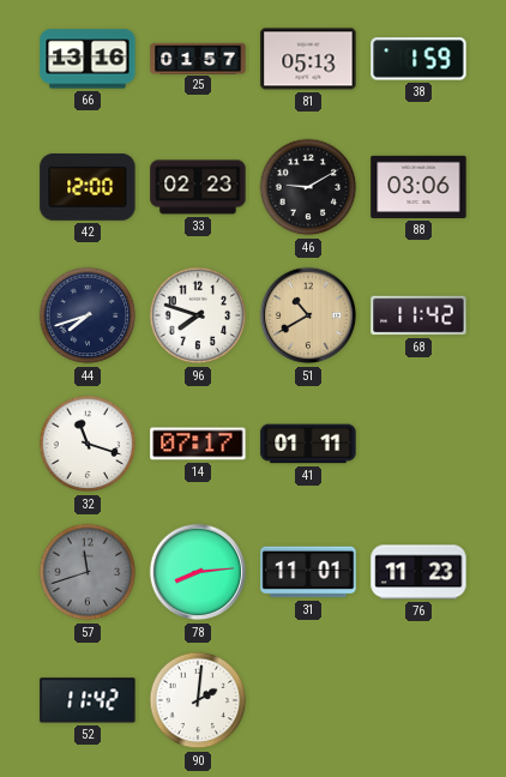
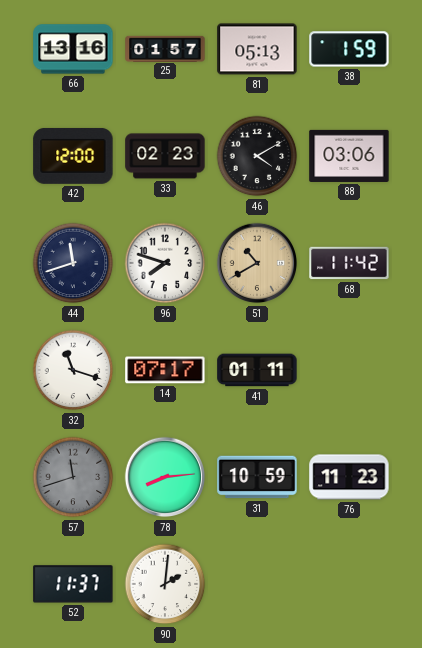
46: 9:10 -> 4:10 (257, 156)
44: 7:42 -> 11:42 (73, 263)
31: 11:01 -> 10:59 (257, 477)
52: 11:42 -> 11:37 (73, 584)
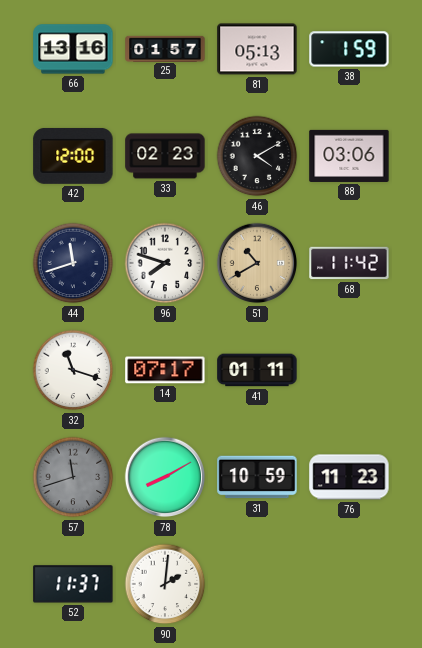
78: 8:14 -> 8:10 (165, 477)
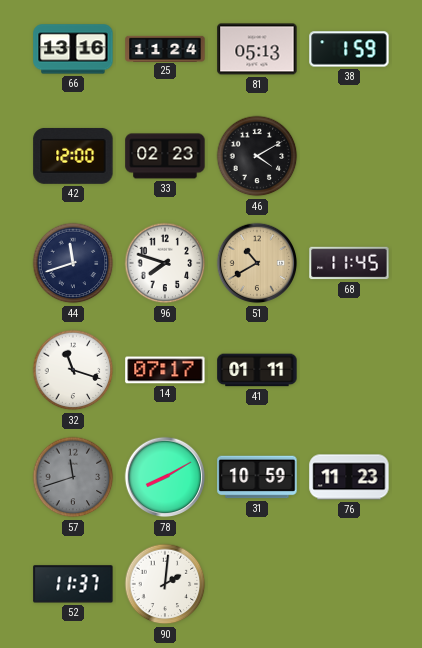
25: 01:57 -> 11:24 (165, 48)
88: 03:06 -> none (349, 156)
68: 11:42 -> 11:45 (349, 263)
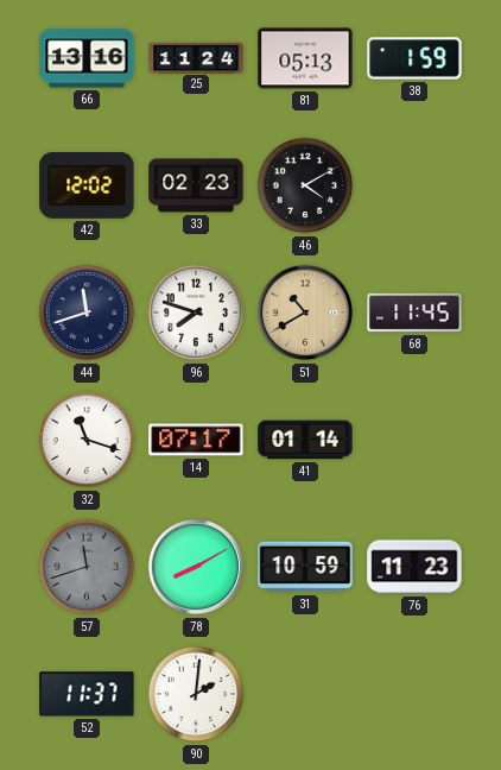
42: 12:00 -> 12:02 (87, 185)
41: 01:11 -> 01:14 (305, 440)
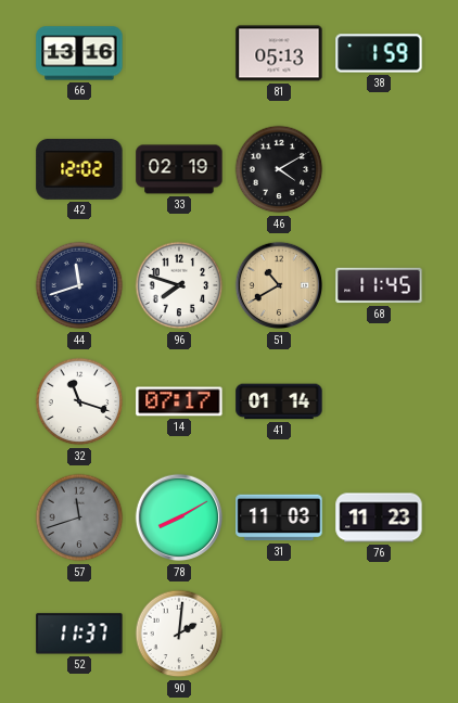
25: 11:24 -> none (196, 57)
33: 02:23 -> 02:19 (179, 169)
31: 10:59 -> 11:03 (279, 517)
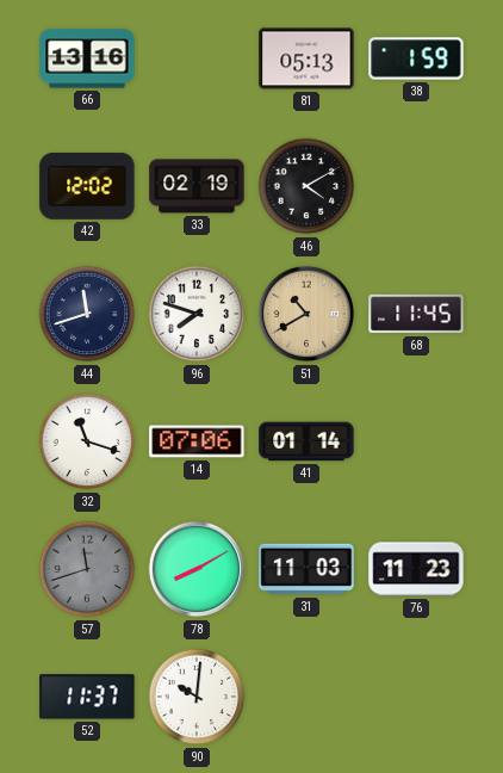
14: 07:17 -> 07:06 (197, 441)
90: 2:01 -> 10:01 (197, 697)
